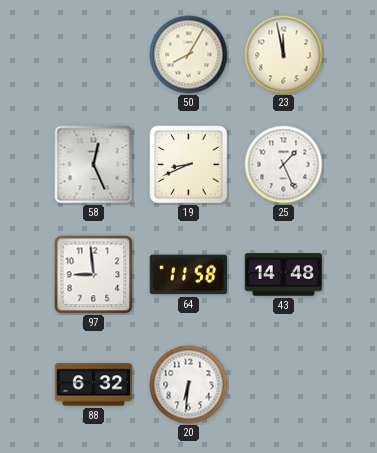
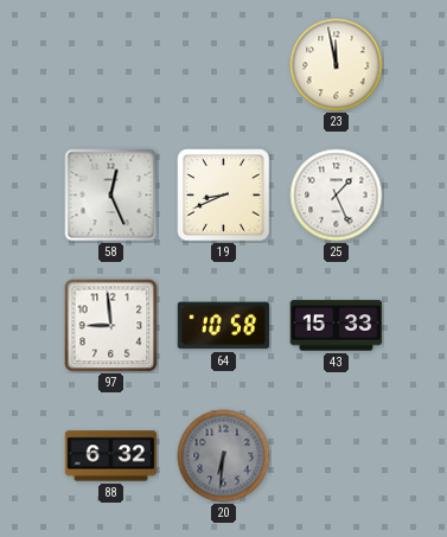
50: 8:05 -> none (189, 55)
64: 11:58 -> 10:58 (224, 326)
43: 14:48 -> 15:33 (337, 326)
20 dial: white -> grey (224, 456)
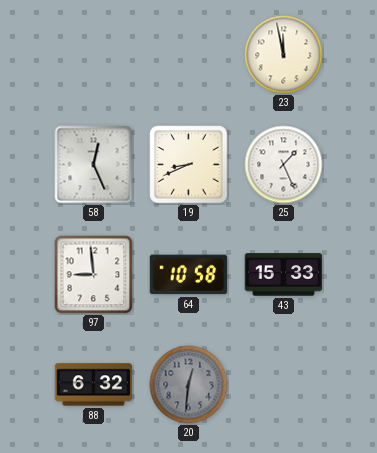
20: 6:31 -> 12:31 (189, 385)
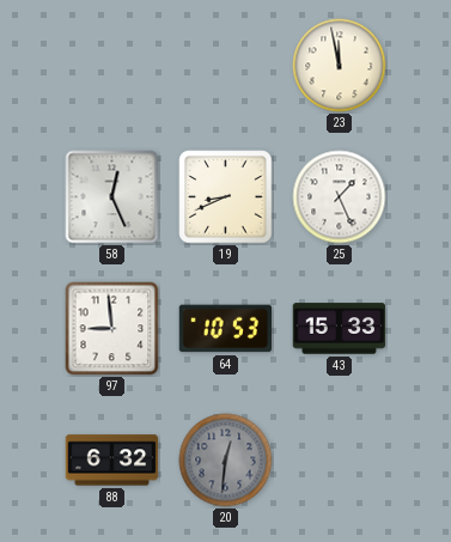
64: 10:58 -> 10:53 (226, 329)
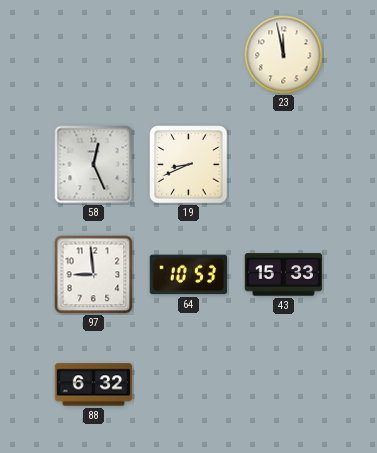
25: 1:26 -> none (340, 197)
20: 12:31 -> none (226, 461)
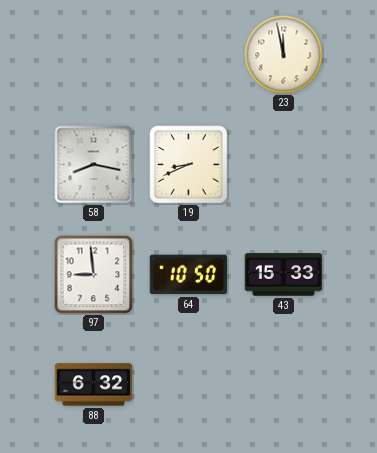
58: 12:26 -> 8:17 (94, 165)
64: 10:53 -> 10:50 (189, 275)
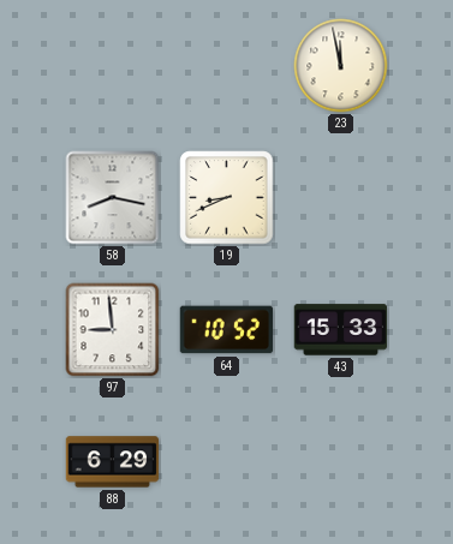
64: 10:50 -> 10:52 (227, 330)
88: 6:32 -> 6:29 (113, 462)
